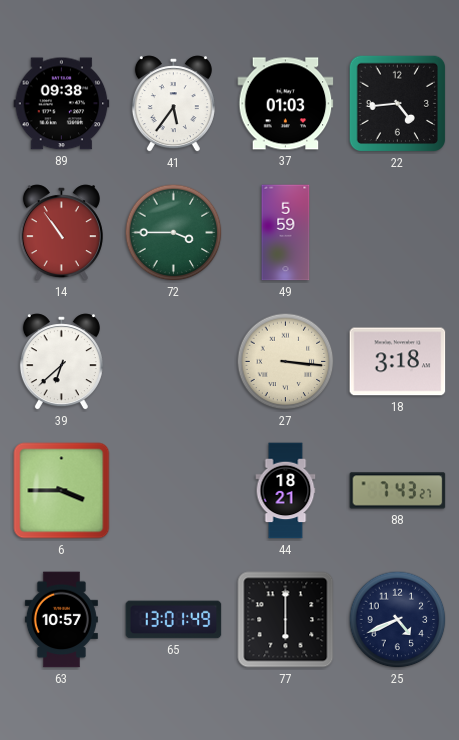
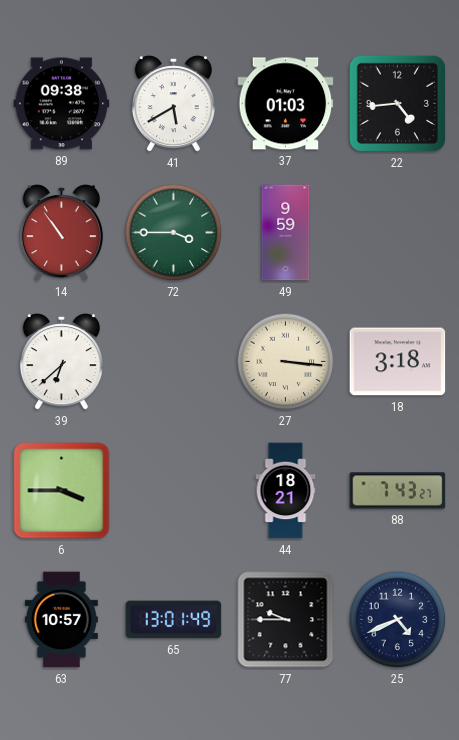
41: 5:36 -> 5:40 (173, 104)
49: 5:59 -> 9:59 (286, 233)
77: 6:00 -> 9:45 (286, 620)
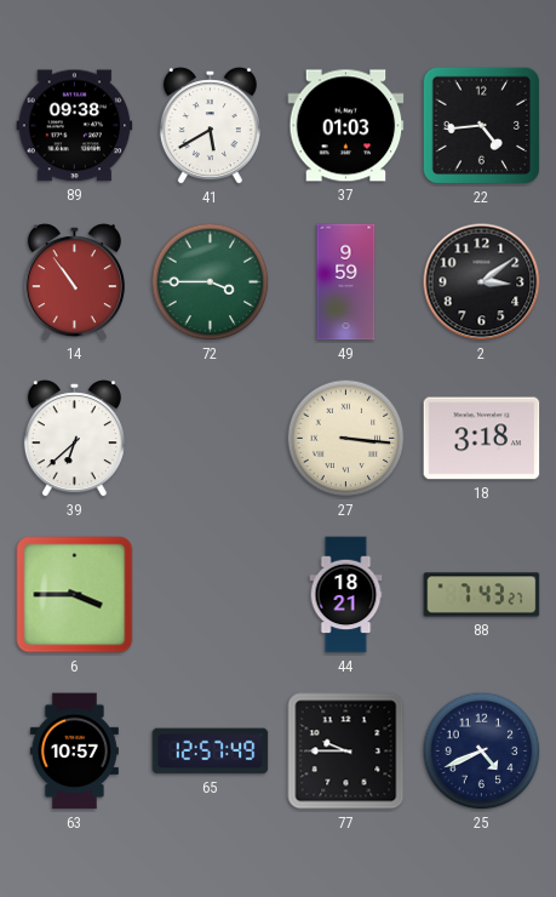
2: none -> 3:09 (482, 282)
65: 13:01 -> 12:57 (211, 752)
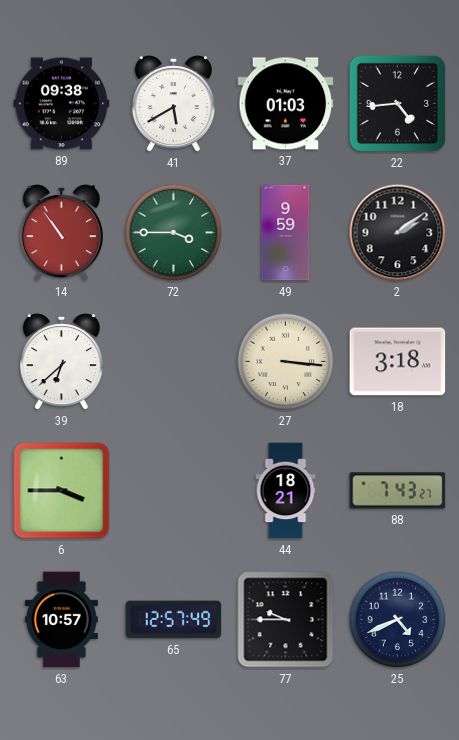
2: 3:09 -> 2:09 (398, 233)
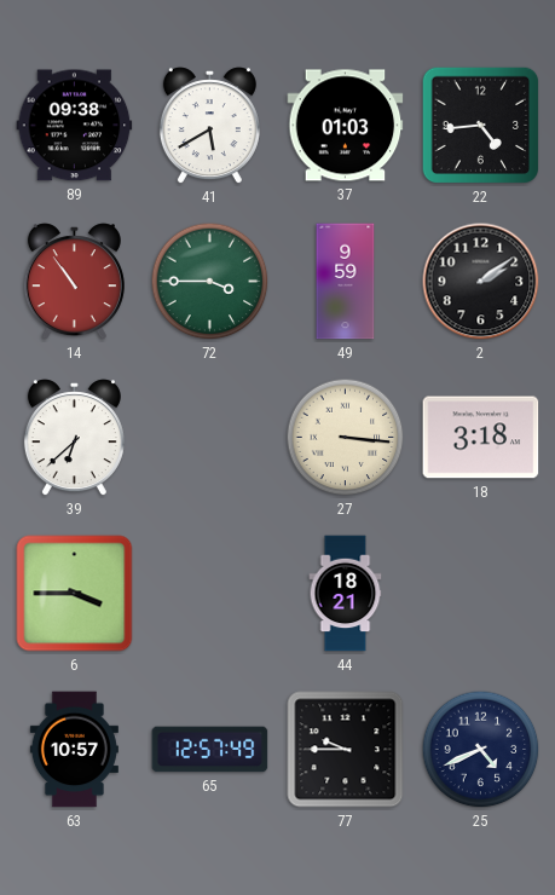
88: 7:43 -> none (398, 491)
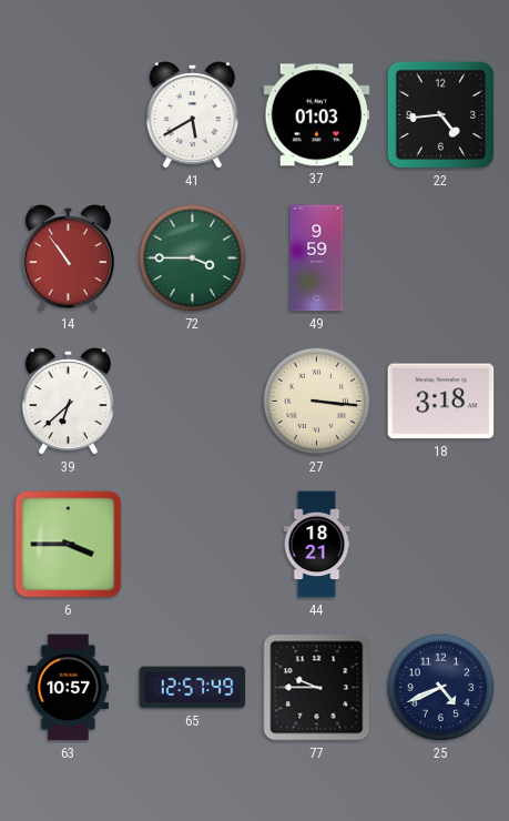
89: 09:38 -> none (75, 126)
2: 2:09 -> none (481, 282)
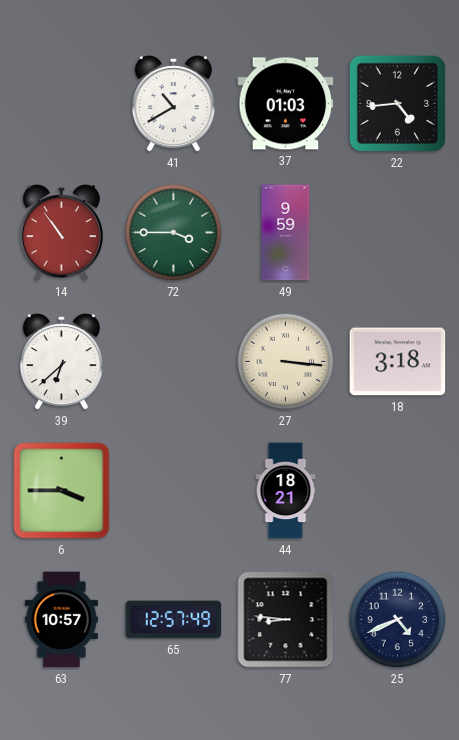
41: 5:40 -> 10:40 (173, 104)
77: 9:45 -> 8:46 (286, 620)
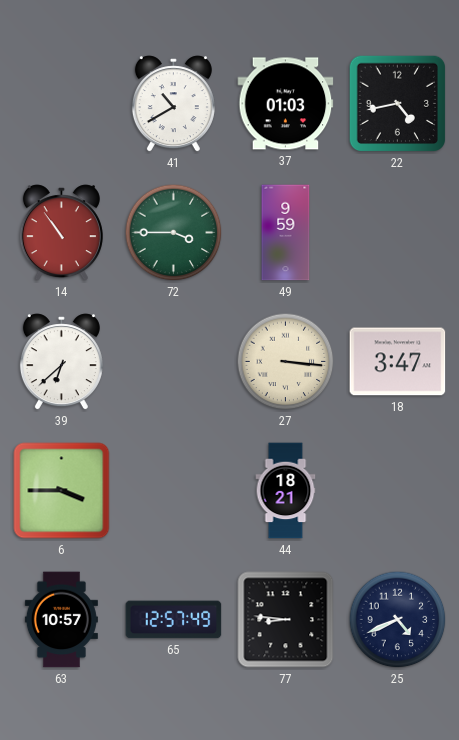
22: 4:44 -> 4:43 (398, 104)
18: 3:18 -> 3:47 (398, 362)
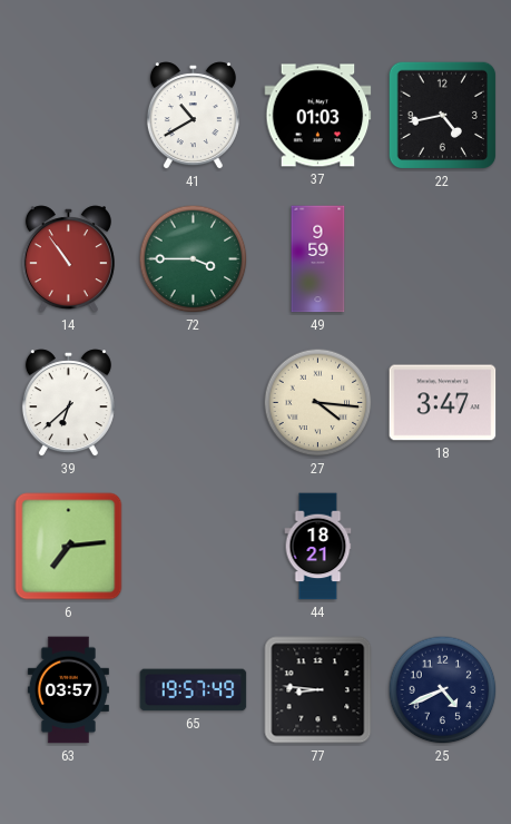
27: 3:16 -> 4:16 (318, 403)
6: 3:45 -> 7:14 (69, 547)
63: 10:57 -> 03:57 (68, 690)
65: 12:57 -> 19:57 (194, 690)
